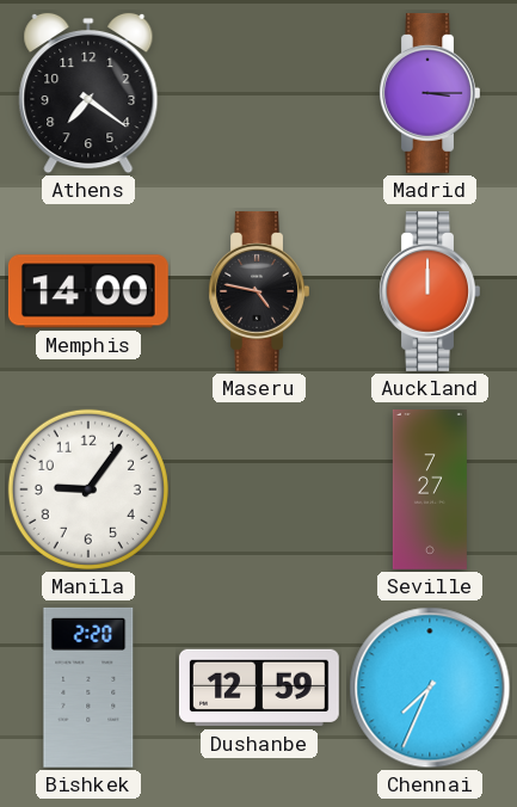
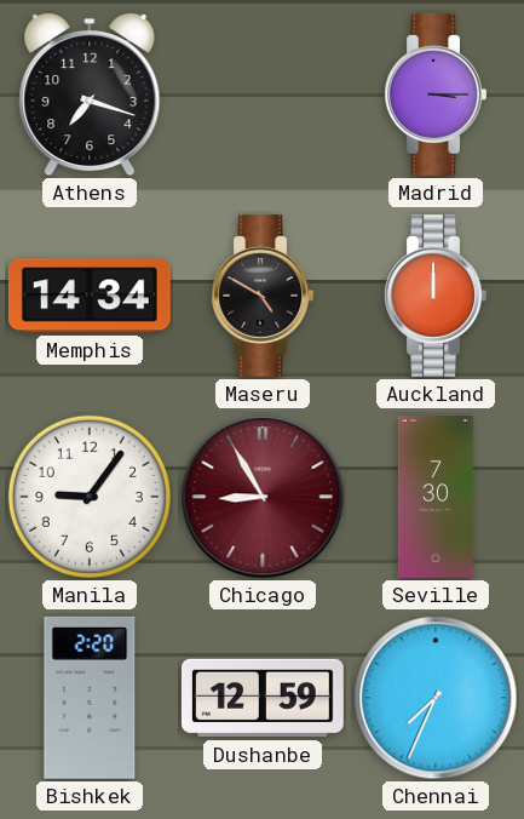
Athens: 7:21 -> 7:18 (90, 94)
Memphis: 14:00 -> 14:34 (90, 296)
Maseru: 4:47 -> 4:50 (263, 296)
Chicago: none -> 8:55 (263, 497)
Seville: 7:27 -> 7:30 (436, 498)
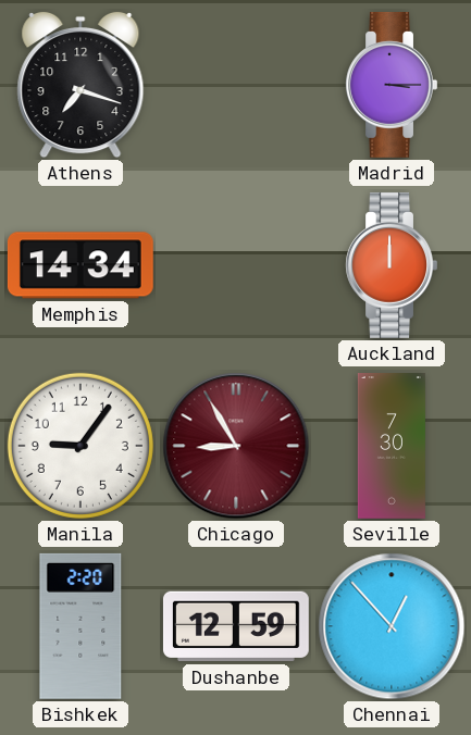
Maseru: 4:50 -> none (263, 296)
Chennai: 7:34 -> 12:53 (392, 626)
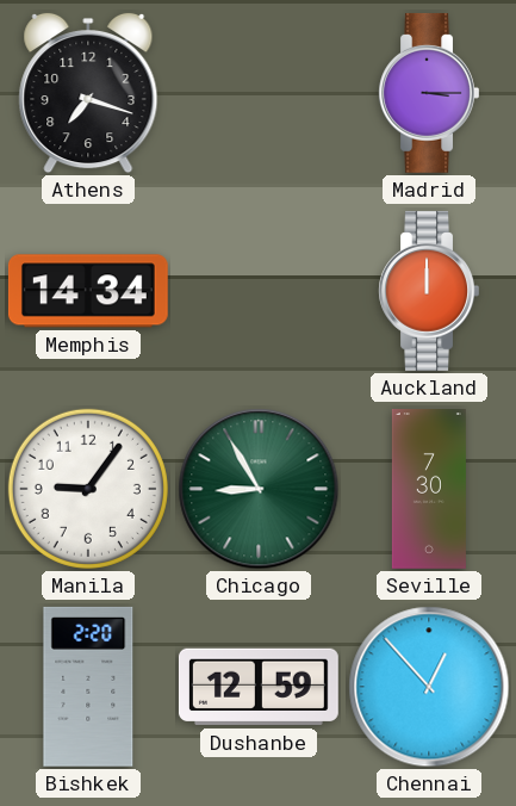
Chicago dial: burgundy -> green (259, 489)
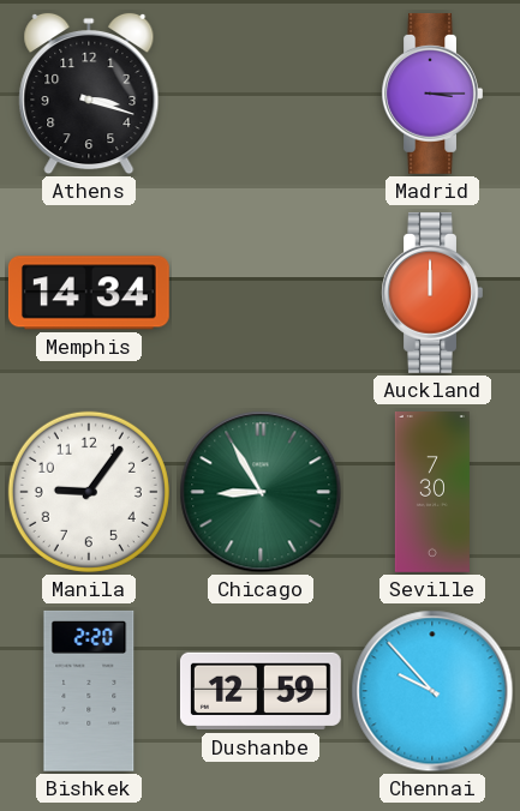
Athens: 7:18 -> 3:18 (89, 94)
Chennai: 12:53 -> 9:53 (432, 691)
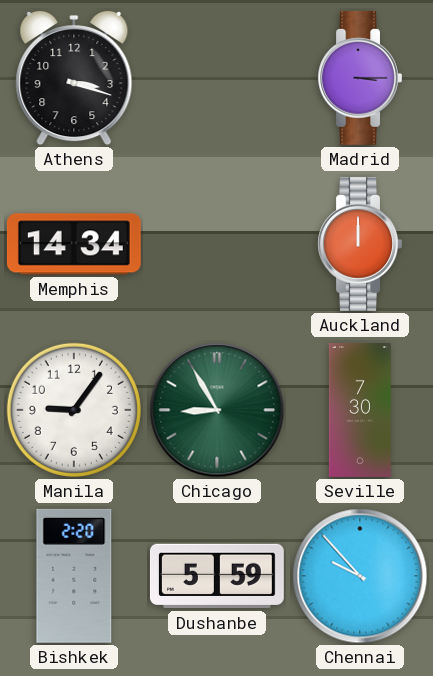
Dushanbe: 12:59 -> 5:59 (217, 576)
